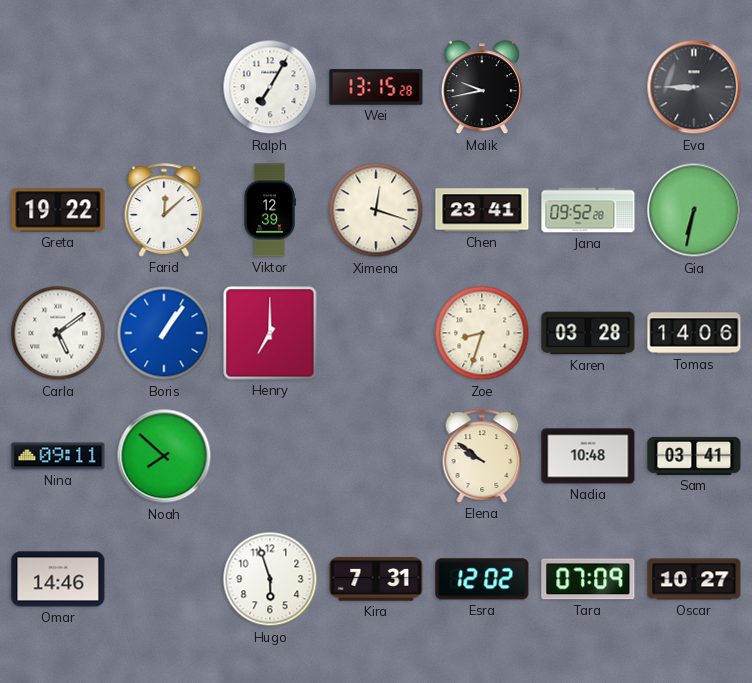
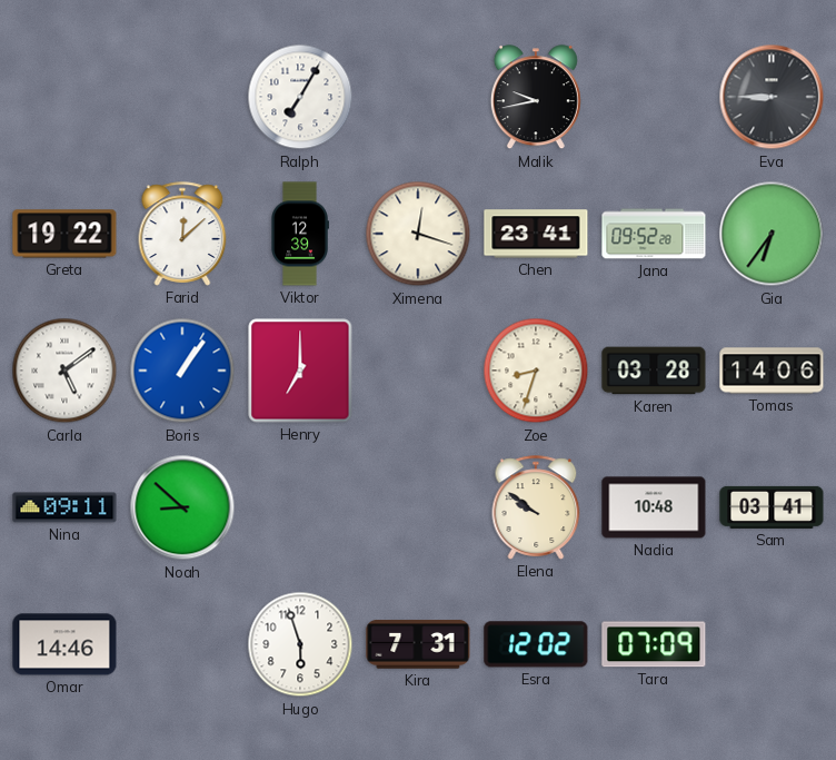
Wei: 13:15 -> none (376, 87)
Gia: 6:32 -> 6:36 (772, 234)
Noah: 7:52 -> 8:52 (182, 507)
Oscar: 10:27 -> none (694, 579)
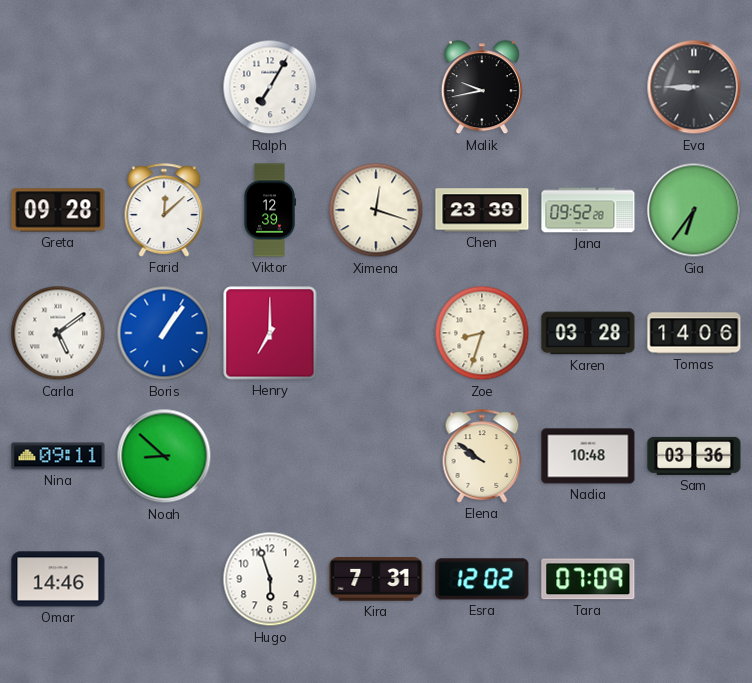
Greta: 19:22 -> 09:28 (58, 210)
Chen: 23:41 -> 23:39 (482, 210)
Sam: 03:41 -> 03:36 (694, 456)
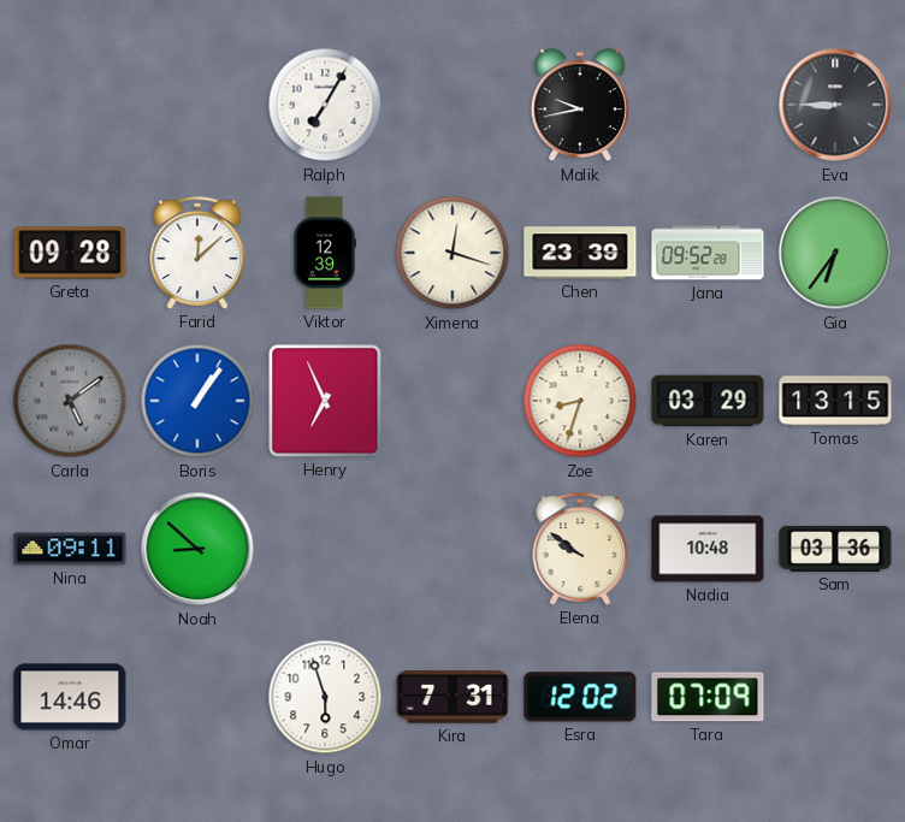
Carla dial: white -> grey (70, 401)
Henry: 7:00 -> 6:56 (325, 401)
Karen: 03:28 -> 03:29 (708, 401)
Tomas: 14:06 -> 13:15 (835, 401)
